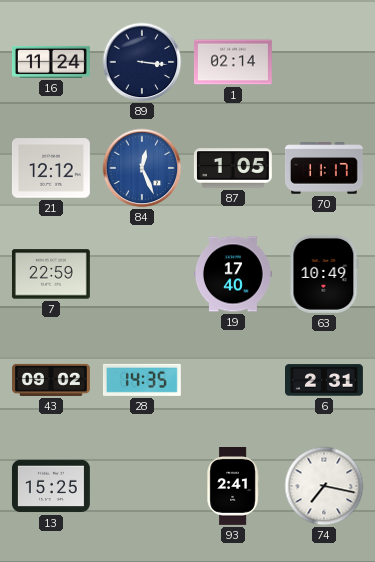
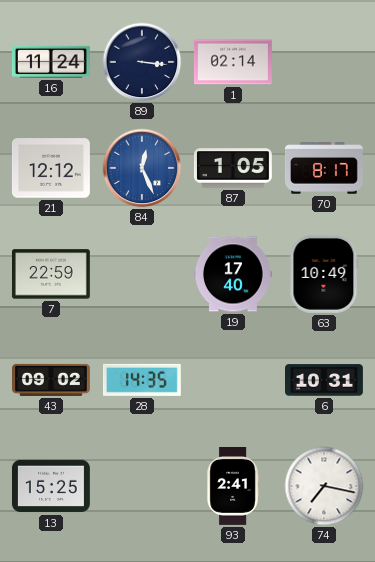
70: 11:17 -> 8:17 (324, 168)
6: 2:31 -> 10:31 (325, 380)
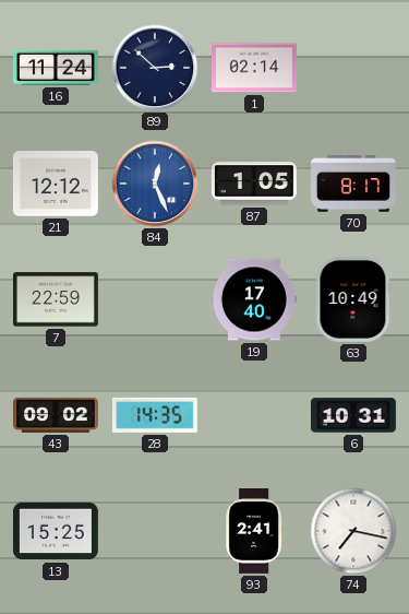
89: 3:16 -> 2:52 (155, 68)
